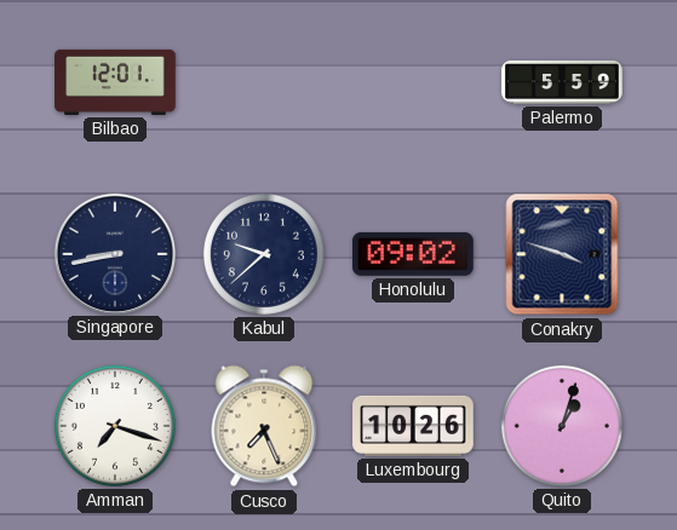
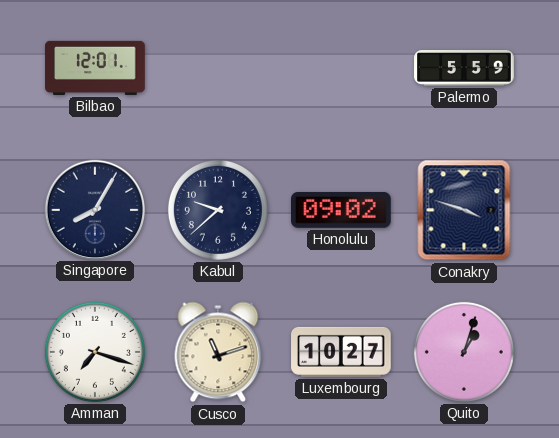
Singapore: 8:43 -> 8:05 (94, 209)
Cusco: 7:26 -> 11:12 (218, 352)
Luxembourg: 10:26 -> 10:27 (341, 352)
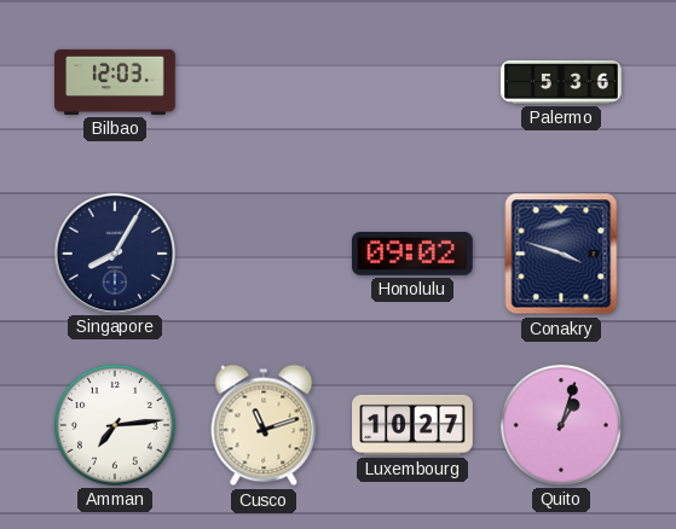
Bilbao: 12:01 -> 12:03 (115, 82)
Palermo: 5:59 -> 5:36 (561, 83)
Kabul: 9:38 -> none (218, 210)
Amman: 7:18 -> 7:14 (115, 425)
